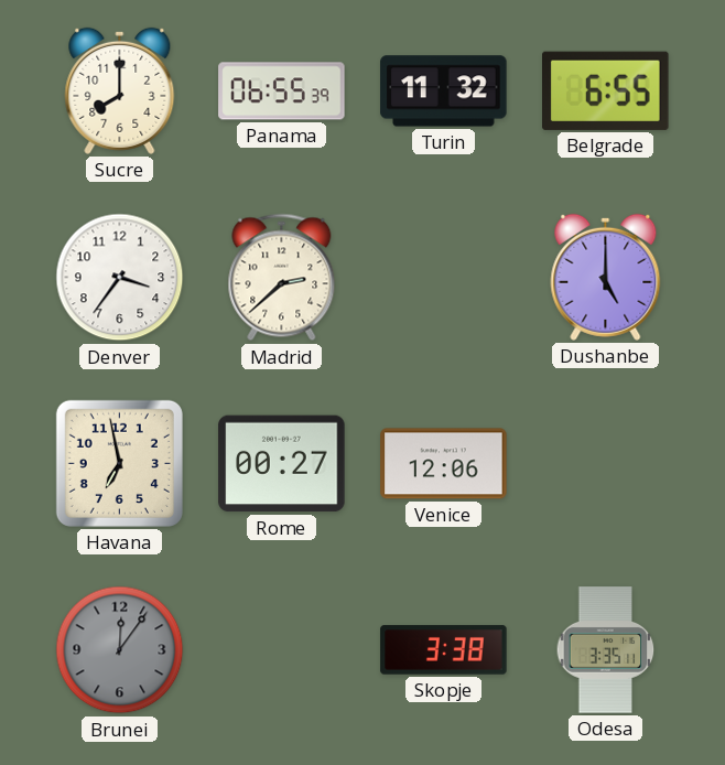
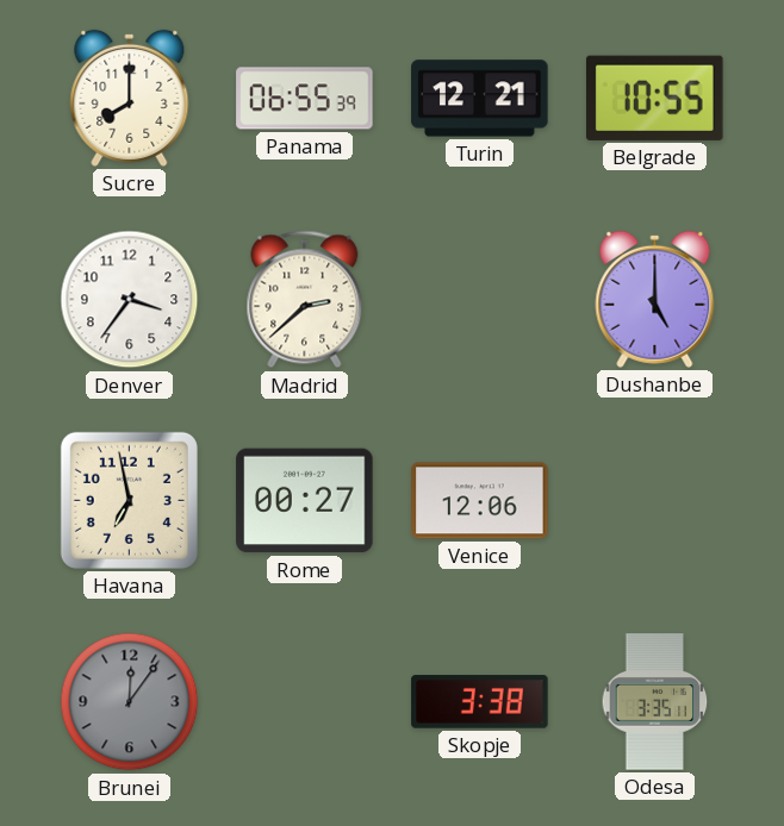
Turin: 11:32 -> 12:21 (480, 99)
Belgrade: 6:55 -> 10:55 (655, 98)
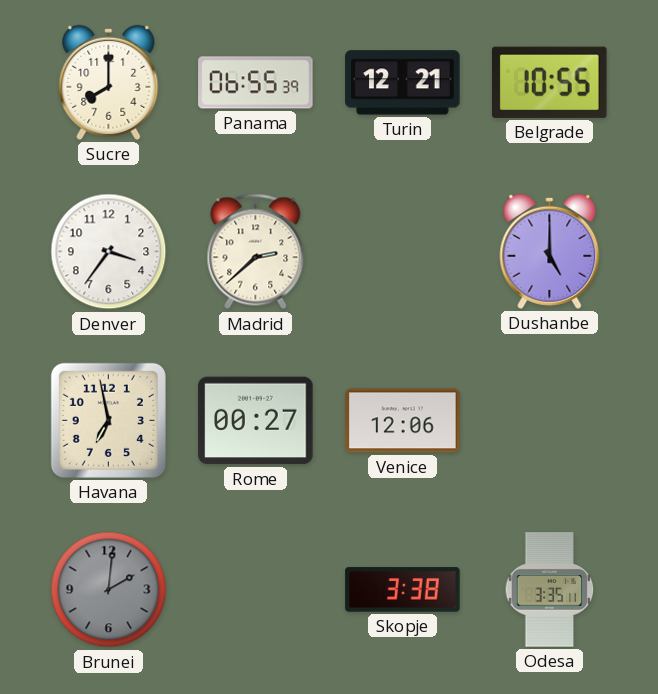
Brunei: 12:06 -> 2:01 (109, 590)
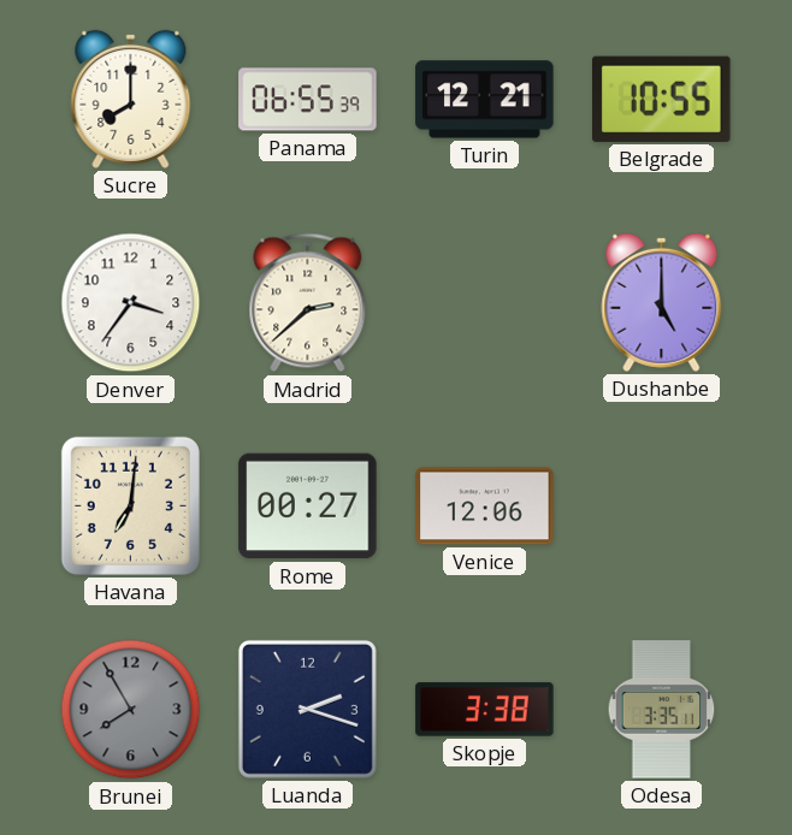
Havana: 6:58 -> 7:01 (130, 505)
Brunei: 2:01 -> 7:55 (131, 710)
Luanda: none -> 2:18 (307, 709)
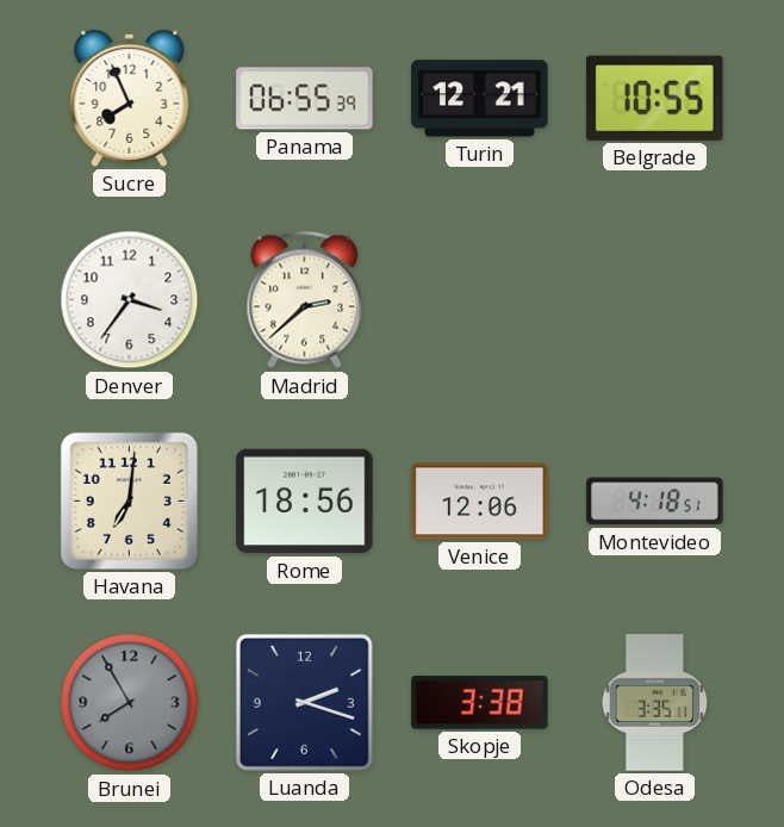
Sucre: 8:00 -> 7:56 (130, 98)
Dushanbe: 5:00 -> none (662, 302)
Rome: 00:27 -> 18:56 (305, 502)
Montevideo: none -> 4:18 (655, 502)
